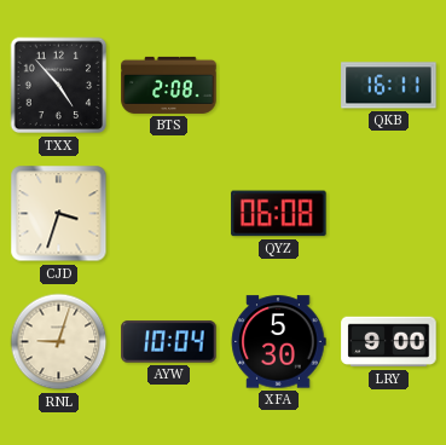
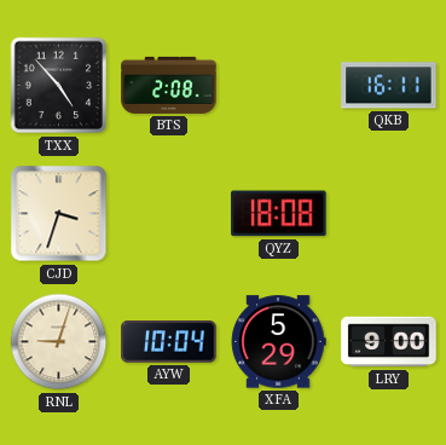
QYZ: 06:08 -> 18:08 (279, 214)
XFA: 5:30 -> 5:29 (278, 342)
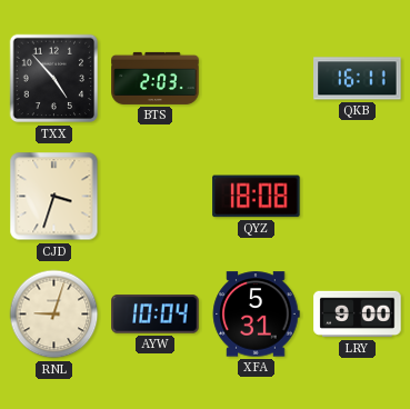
BTS: 2:08 -> 2:03 (156, 78)
XFA: 5:29 -> 5:31 (256, 315)
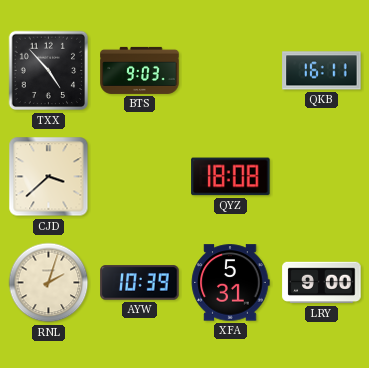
BTS: 2:03 -> 9:03 (140, 70)
CJD: 3:33 -> 3:38 (49, 177)
RNL: 9:03 -> 2:03 (49, 283)
AYW: 10:04 -> 10:39 (140, 283)
